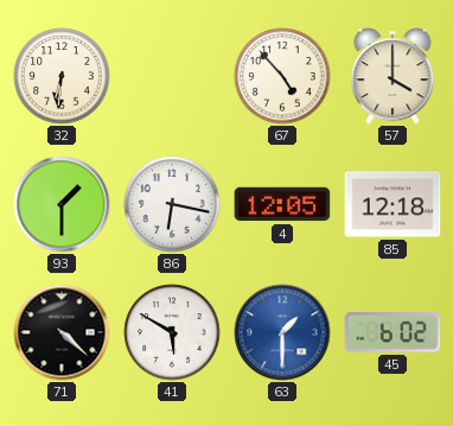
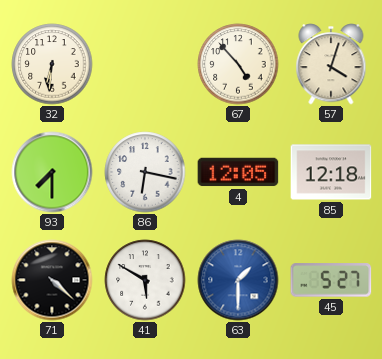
57: 4:00 -> 4:03 (331, 64)
93: 1:30 -> 7:30 (52, 172)
45: 6:02 -> 5:27 (331, 280)
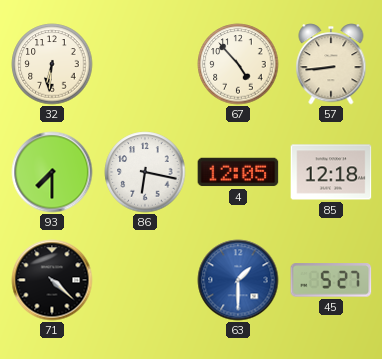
57: 4:03 -> 8:44 (331, 64)
41: 5:50 -> none (145, 280)
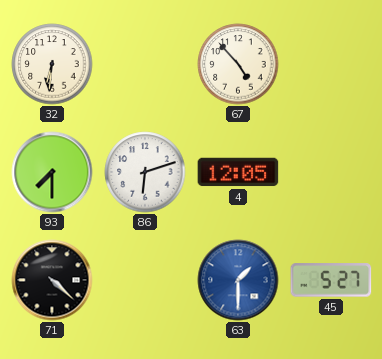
57: 8:44 -> none (331, 64)
86: 6:17 -> 6:12 (145, 172)
85: 12:18 -> none (331, 172)
